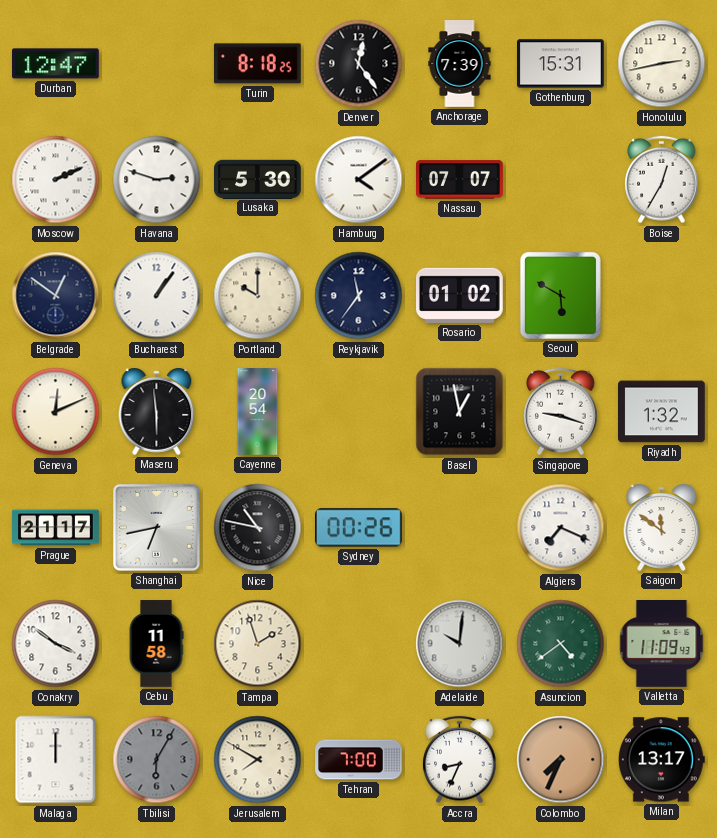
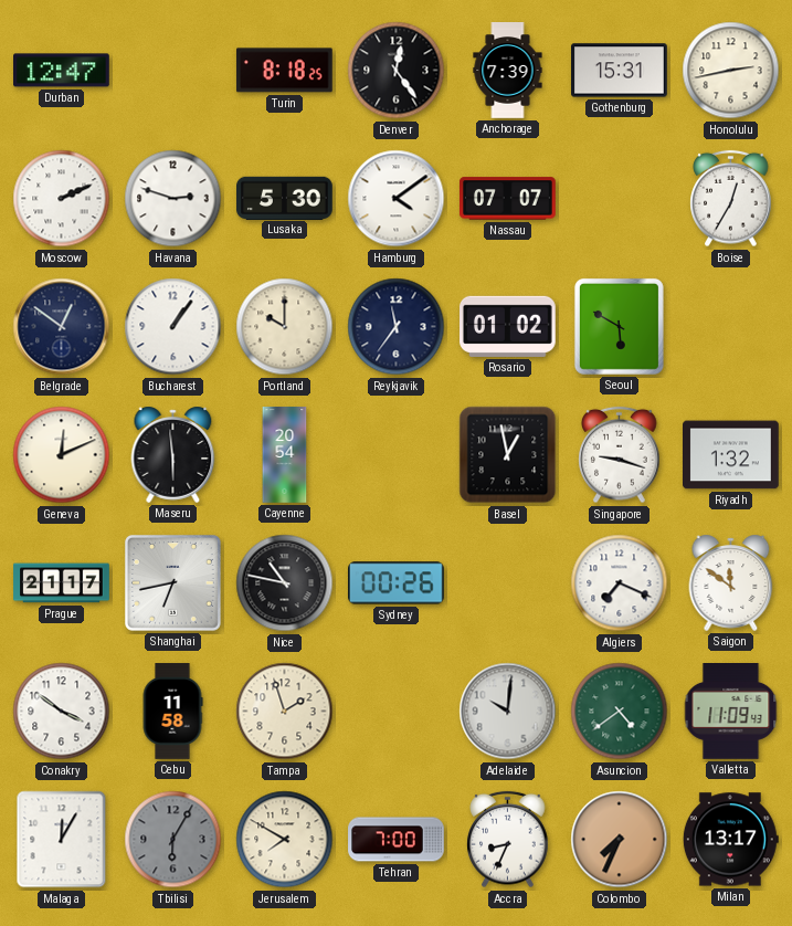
Malaga: 12:00 -> 12:05 (62, 840)
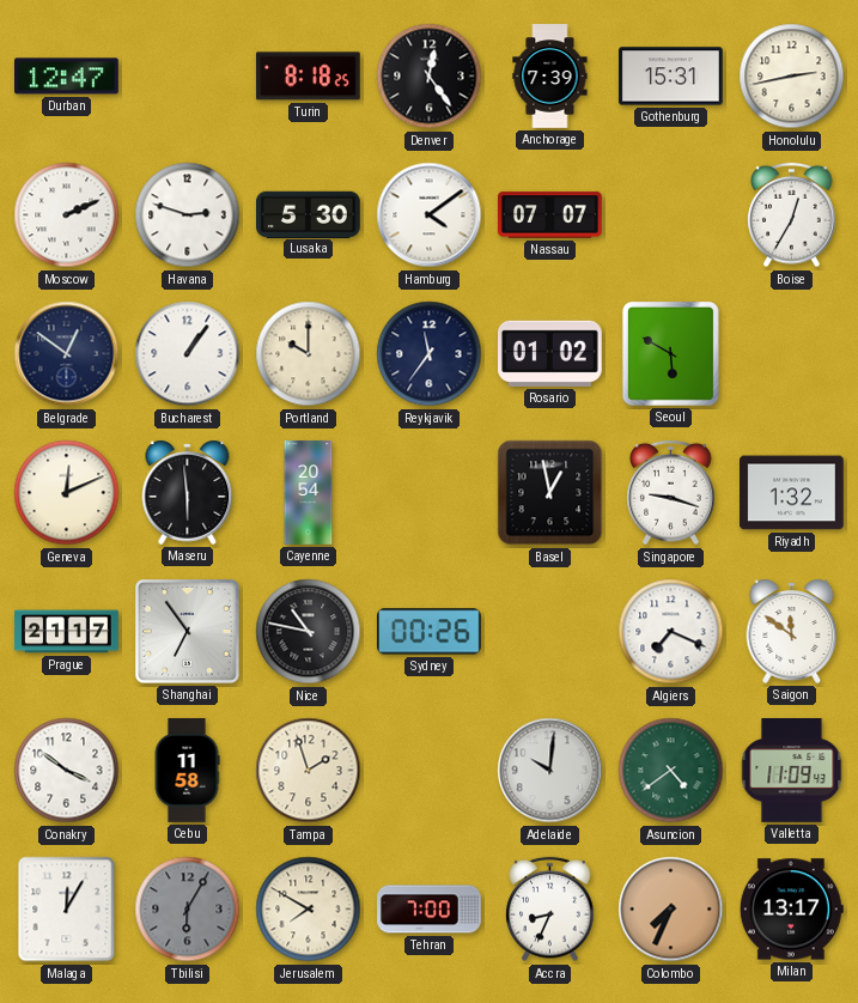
Shanghai: 6:43 -> 6:54 (187, 631)
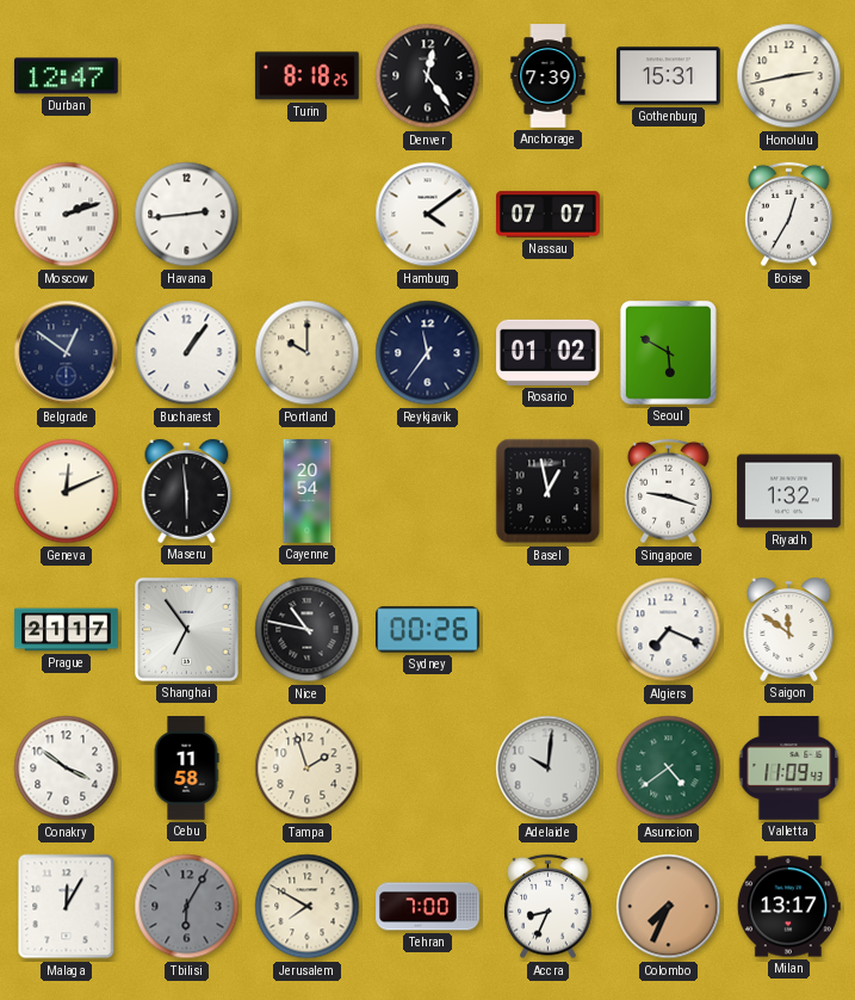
Moscow: 2:11 -> 2:12 (67, 215)
Havana: 2:48 -> 2:44 (187, 215)
Lusaka: 5:30 -> none (309, 214)
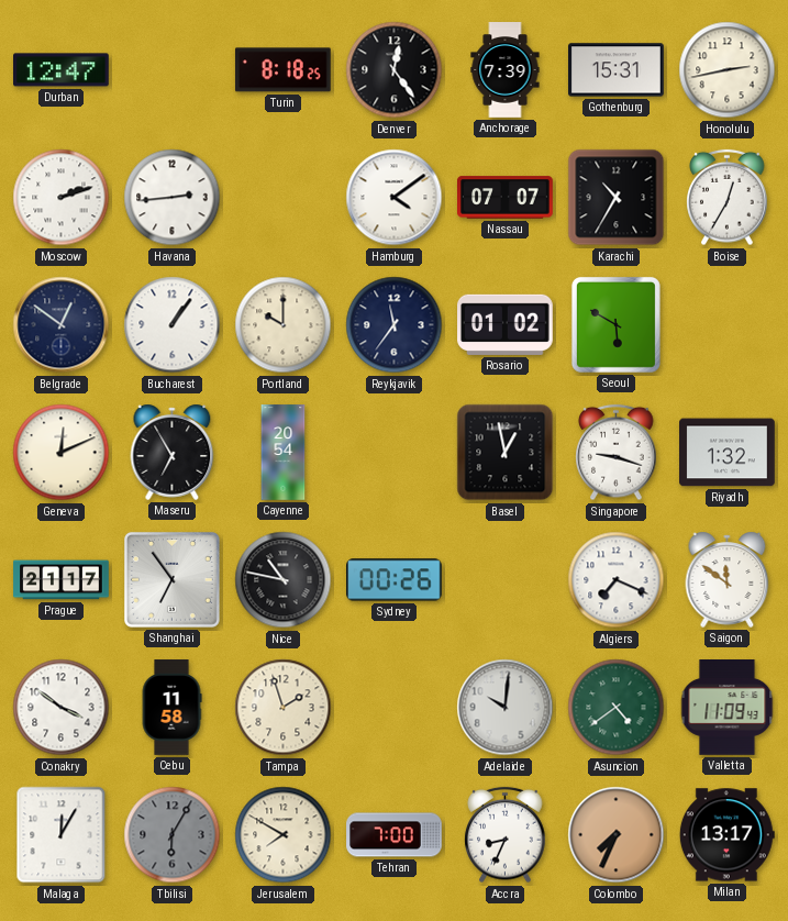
Karachi: none -> 10:35 (617, 198)
Maseru: 5:59 -> 6:55 (173, 452)
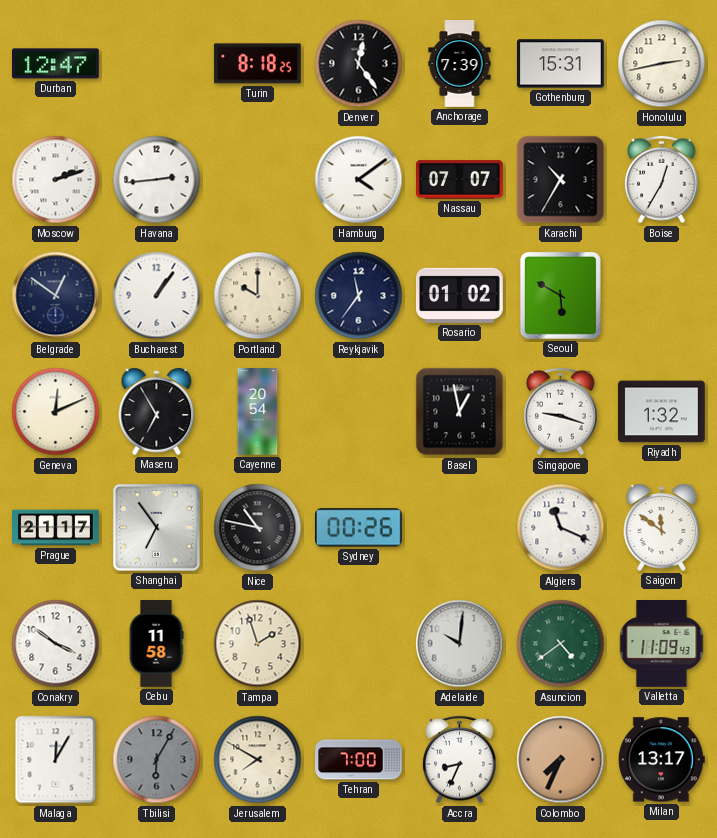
Algiers: 7:19 -> 11:19 (561, 528)
